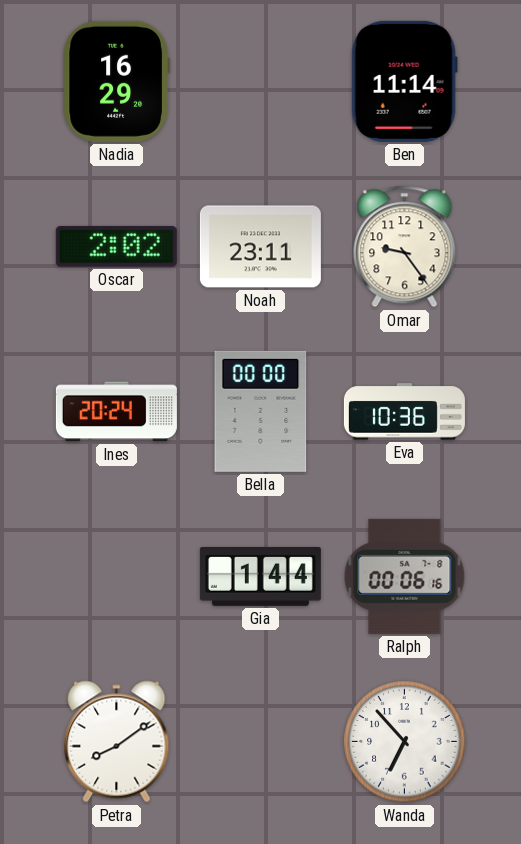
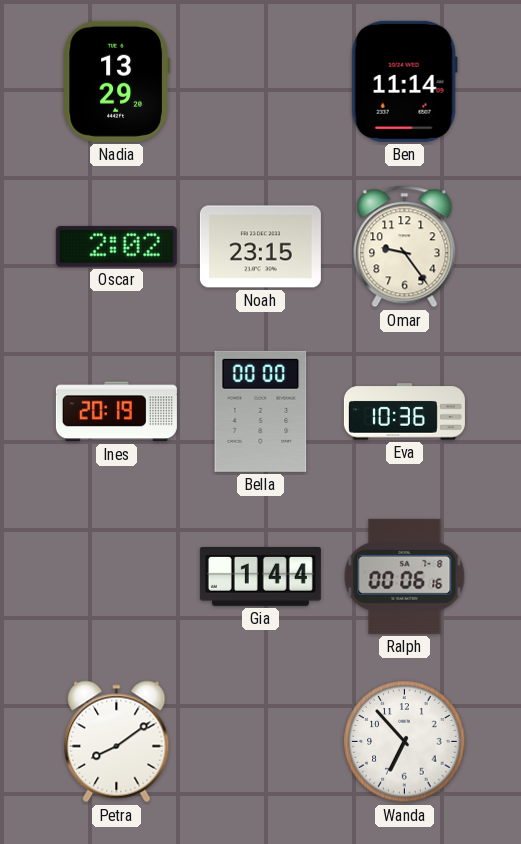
Nadia: 16:29 -> 13:29 (116, 81)
Noah: 23:11 -> 23:15 (260, 247)
Ines: 20:24 -> 20:19 (116, 412)
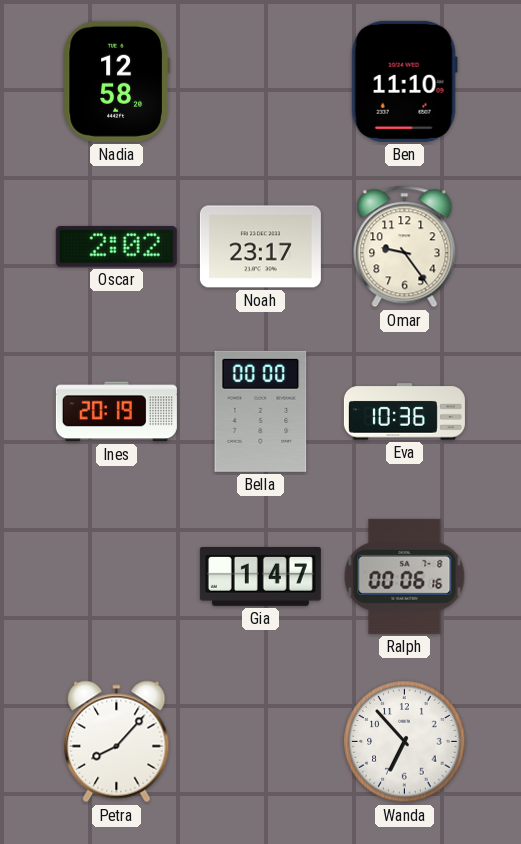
Nadia: 13:29 -> 12:58 (116, 81)
Ben: 11:14 -> 11:10 (404, 81)
Noah: 23:15 -> 23:17 (260, 247)
Gia: 1:44 -> 1:47 (260, 576)
Petra: 8:09 -> 8:07 (117, 742)
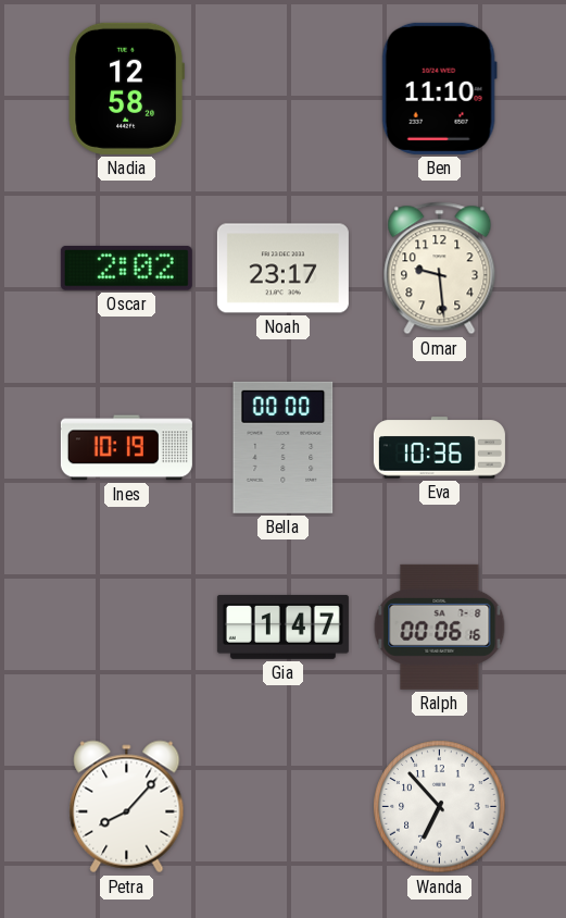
Omar: 9:24 -> 9:29 (440, 269)
Ines: 20:19 -> 10:19 (126, 448)
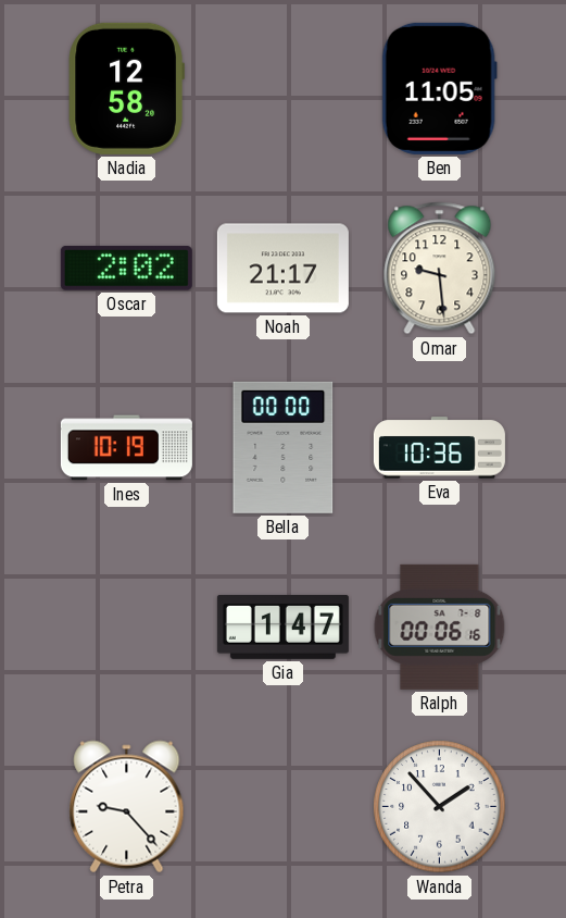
Ben: 11:10 -> 11:05 (439, 88)
Noah: 23:17 -> 21:17 (282, 269)
Petra: 8:07 -> 9:23 (127, 807)
Wanda: 6:53 -> 1:53 (440, 807)
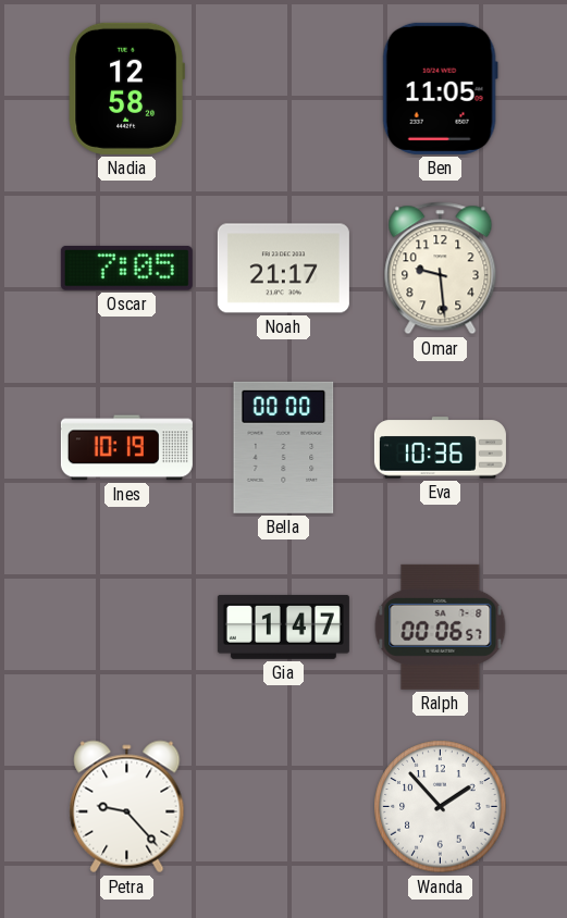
Oscar: 2:02 -> 7:05 (126, 269)
Ralph: 00:06:16 -> 00:06:57 (441, 627)
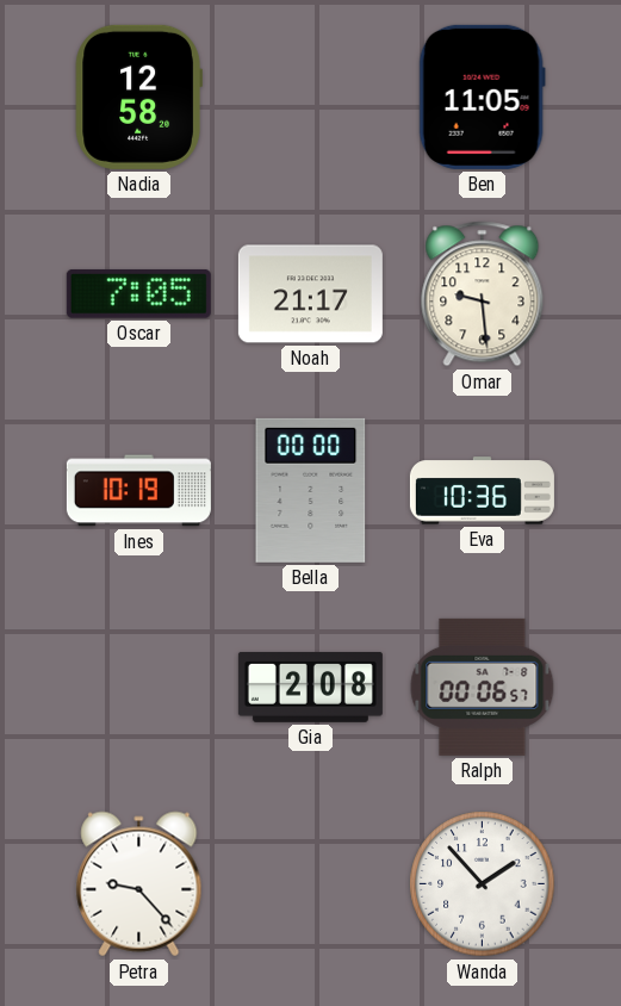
Gia: 1:47 -> 2:08 (310, 687)
